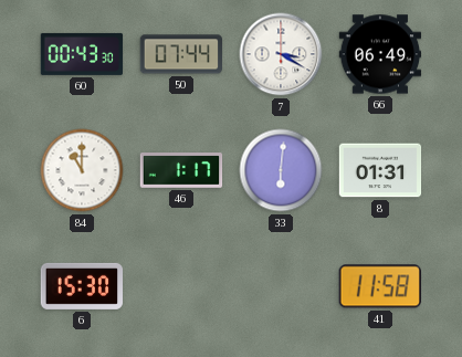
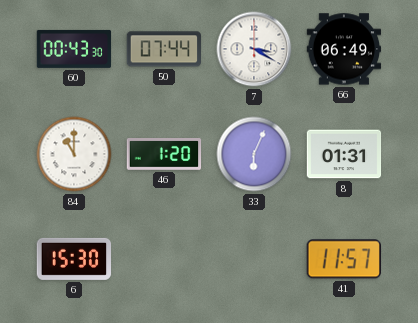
46: 1:17 -> 1:20 (164, 154)
33: 6:01 -> 6:04 (254, 154)
41: 11:58 -> 11:57 (344, 259)
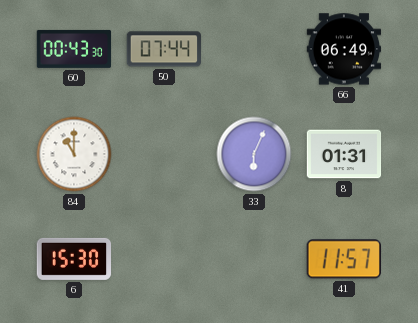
7: 3:20 -> none (254, 49)
46: 1:20 -> none (164, 154)
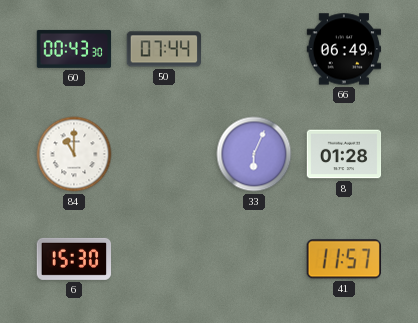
8: 01:31 -> 01:28 (344, 154)
